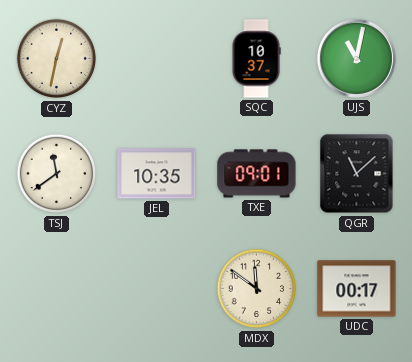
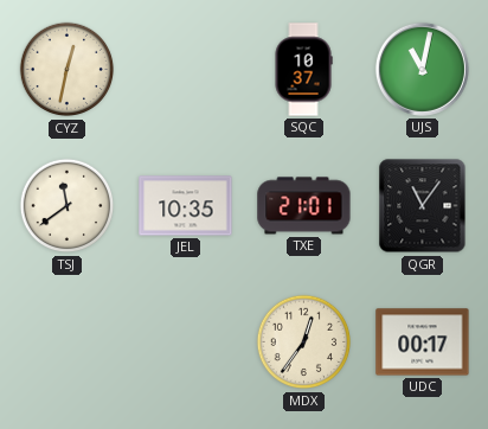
TXE: 09:01 -> 21:01 (304, 206)
QGR: 11:08 -> 11:06 (423, 206)
MDX: 11:51 -> 12:36 (304, 342)
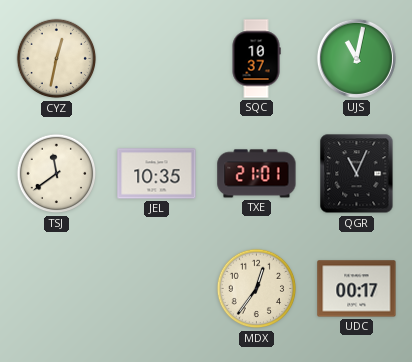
QGR: 11:06 -> 11:04 (357, 174)
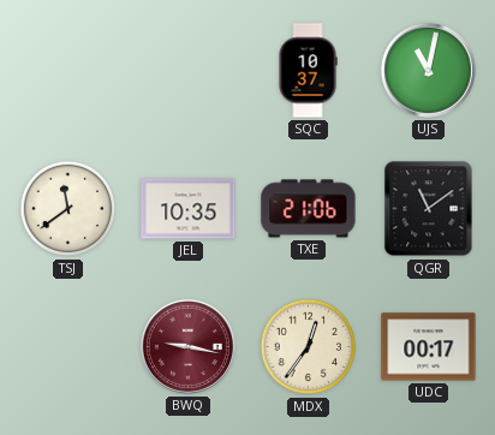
CYZ: 12:32 -> none (57, 59)
TXE: 21:01 -> 21:06 (309, 209)
QGR: 11:04 -> 11:09 (429, 209)
BWQ: none -> 9:17 (187, 346)
